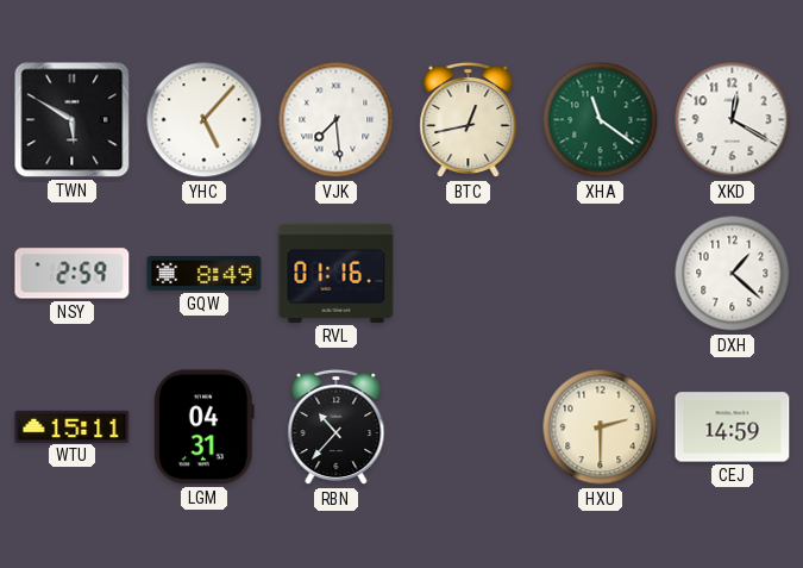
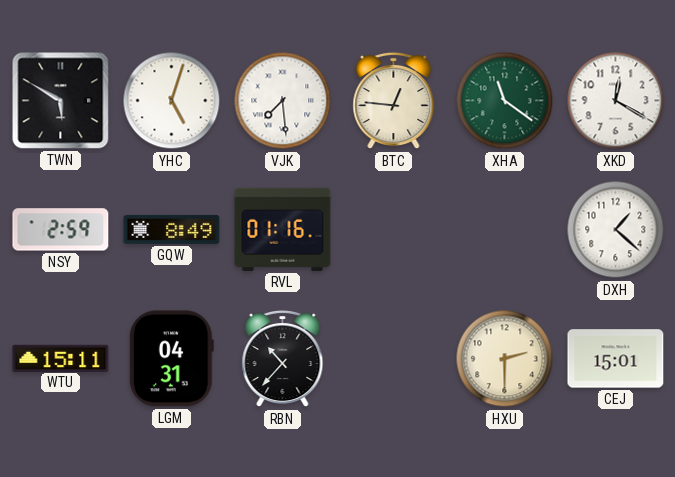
YHC: 5:07 -> 5:03 (172, 101)
BTC: 12:43 -> 12:46 (394, 101)
CEJ: 14:59 -> 15:01 (616, 359)
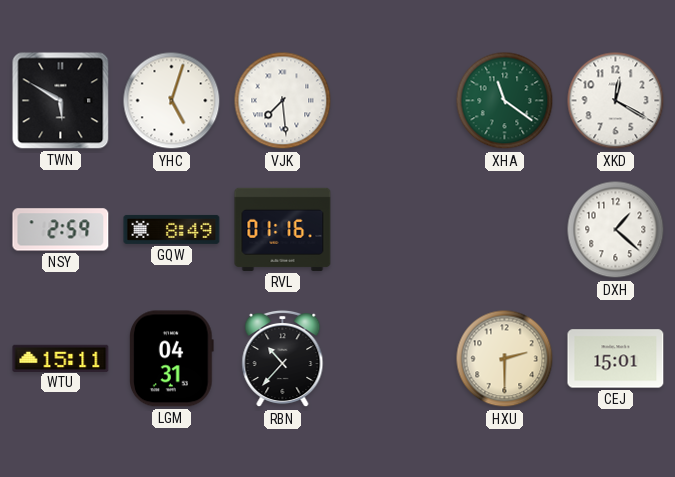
BTC: 12:46 -> none (394, 101)
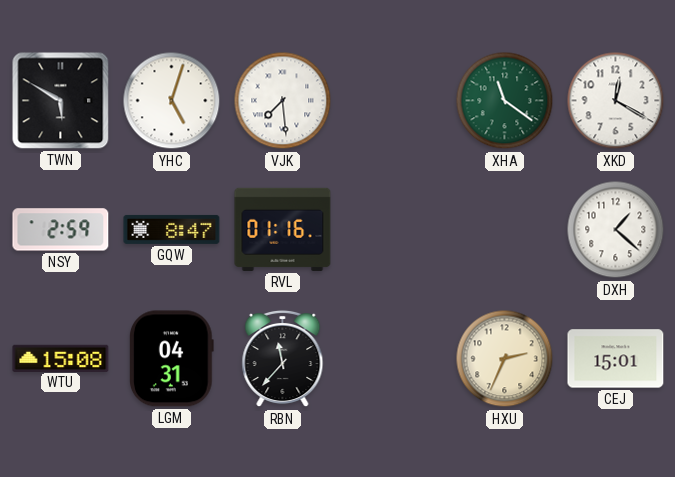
GQW: 8:49 -> 8:47 (172, 229)
WTU: 15:11 -> 15:08 (61, 358)
RBN: 10:37 -> 11:37 (283, 359)
HXU: 2:30 -> 2:34 (505, 359)
